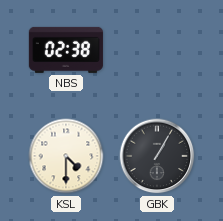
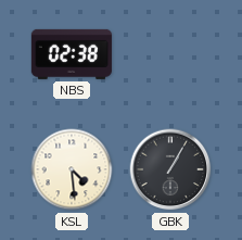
KSL: 4:30 -> 4:29 (72, 169)
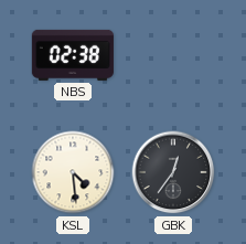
GBK: 1:05 -> 12:36 (173, 172)
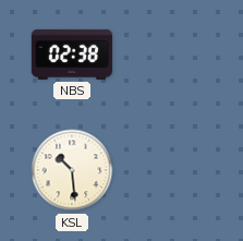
KSL: 4:29 -> 10:29 (72, 170)
GBK: 12:36 -> none (173, 172)
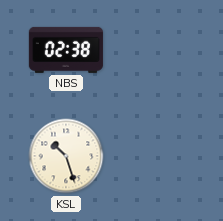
KSL: 10:29 -> 10:27 (66, 156)
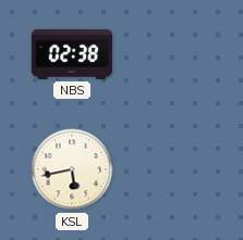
KSL: 10:27 -> 5:43 (72, 169)
